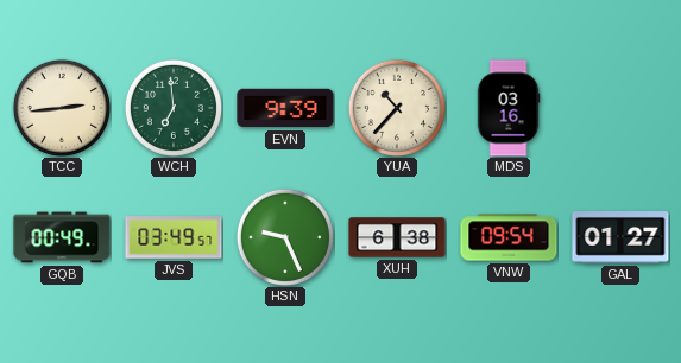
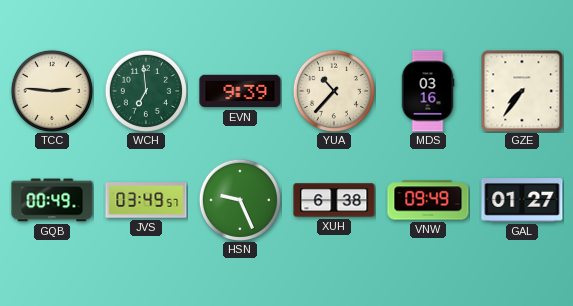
TCC: 2:44 -> 2:46 (52, 91)
GZE: none -> 7:36 (522, 91)
VNW: 09:54 -> 09:49 (428, 200)
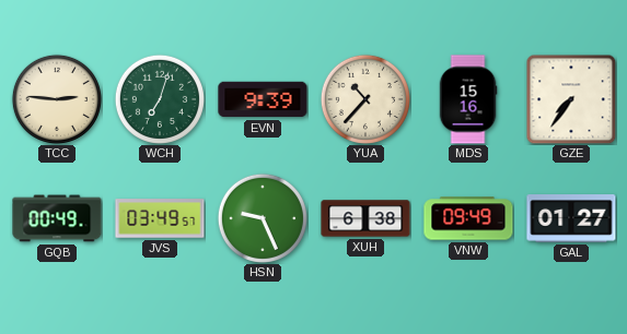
WCH: 6:59 -> 7:03 (160, 99)
MDS: 03:16 -> 15:16 (468, 99)
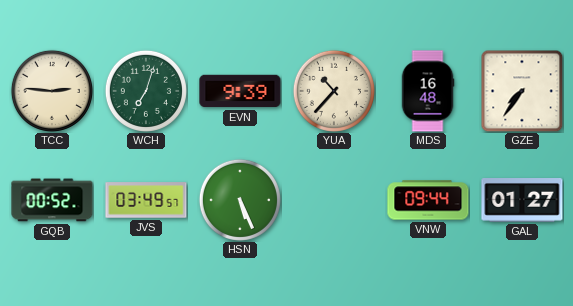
MDS: 15:16 -> 16:48 (428, 91)
GQB: 00:49 -> 00:52 (52, 200)
HSN: 9:26 -> 5:26 (240, 200)
XUH: 6:38 -> none (365, 218)
VNW: 09:49 -> 09:44 (428, 200)
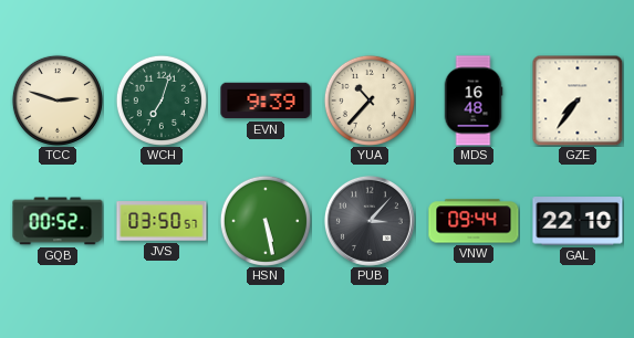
TCC: 2:46 -> 2:48 (58, 101)
JVS: 03:49 -> 03:50 (162, 221)
HSN: 5:26 -> 5:28 (266, 221)
PUB: none -> 3:07 (370, 221)
GAL: 01:27 -> 22:10 (578, 222)
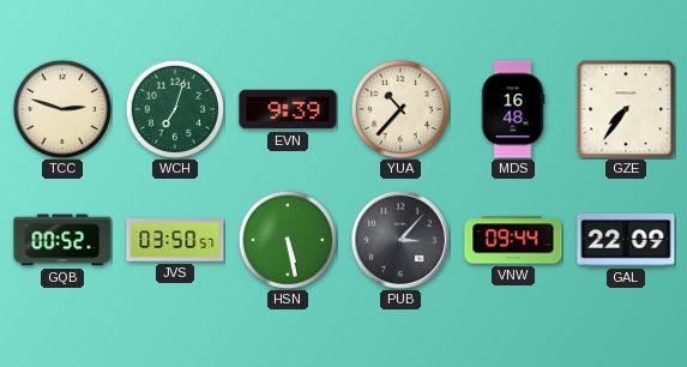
GAL: 22:10 -> 22:09 (626, 241)
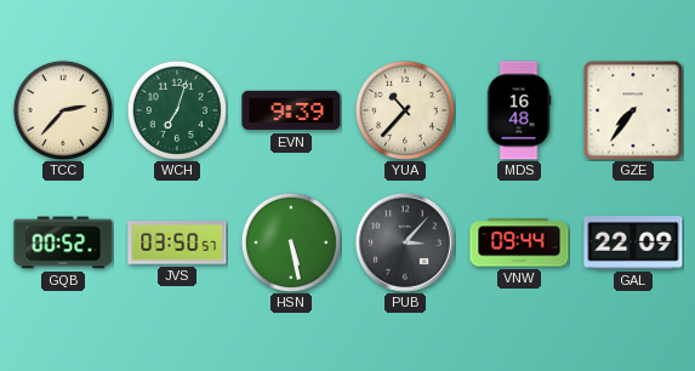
TCC: 2:48 -> 2:37 (63, 110)
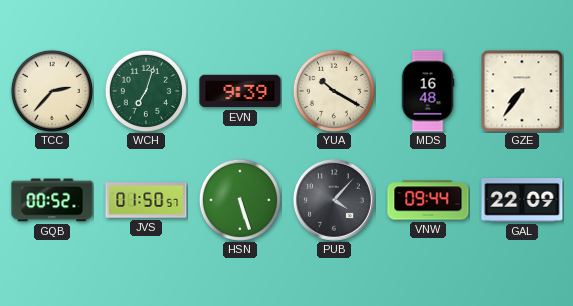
YUA: 10:37 -> 10:20 (334, 91)
JVS: 03:50 -> 01:50 (146, 200)
HSN: 5:28 -> 5:27 (240, 200)
PUB: 3:07 -> 4:07 (334, 200)
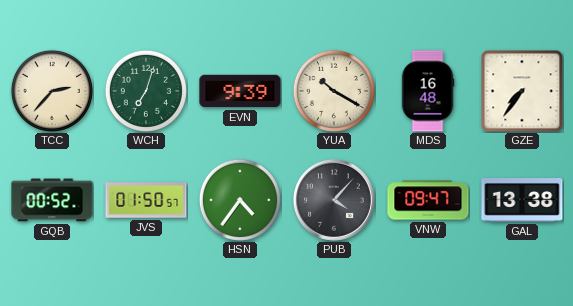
HSN: 5:27 -> 4:36 (240, 200)
VNW: 09:44 -> 09:47 (428, 200)
GAL: 22:09 -> 13:38 (522, 201)
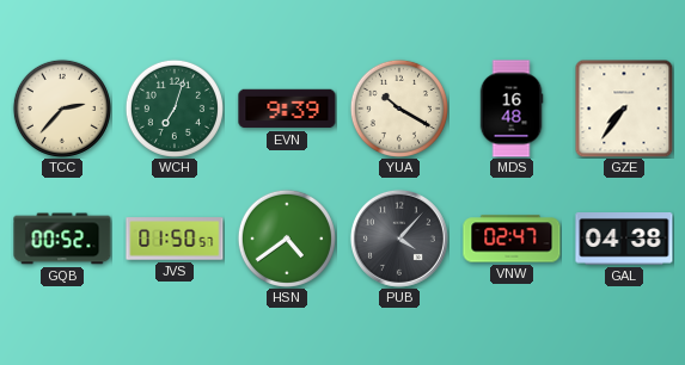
HSN: 4:36 -> 4:39 (287, 239)
VNW: 09:47 -> 02:47 (512, 239)
GAL: 13:38 -> 04:38 (624, 240)
